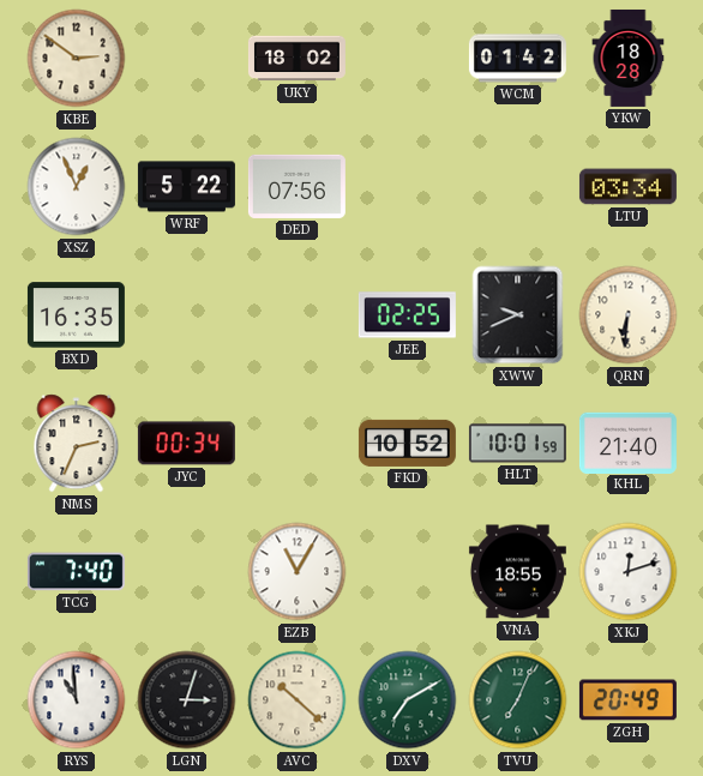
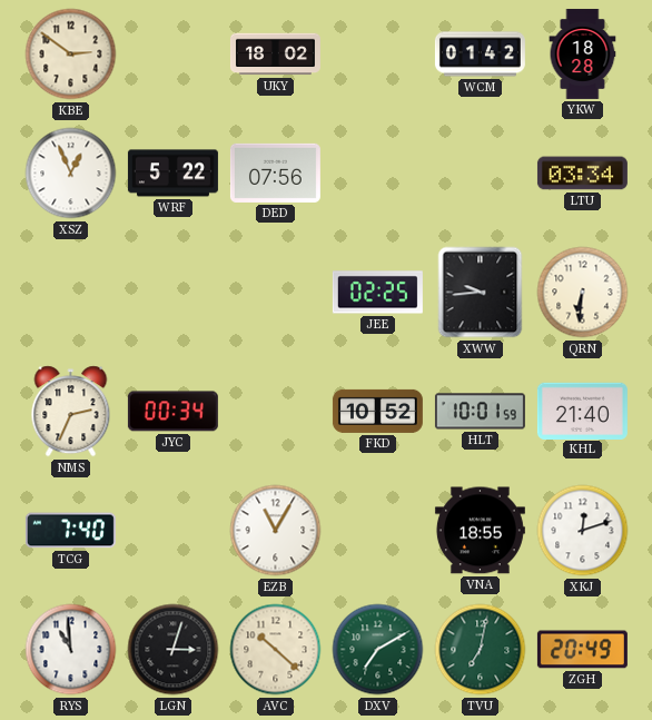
BXD: 16:35 -> none (76, 315)
XWW: 9:41 -> 9:44 (481, 293)
TVU: 7:04 -> 7:02 (481, 650)
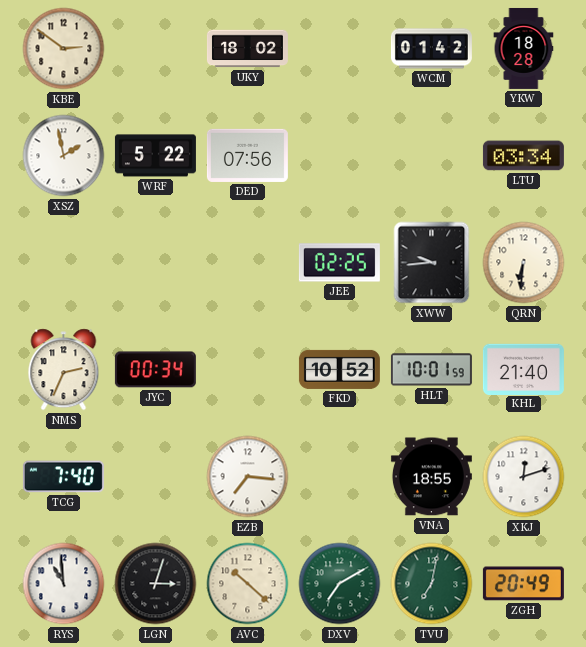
XSZ: 12:56 -> 1:58 (64, 156)
EZB: 11:05 -> 7:16 (248, 477)
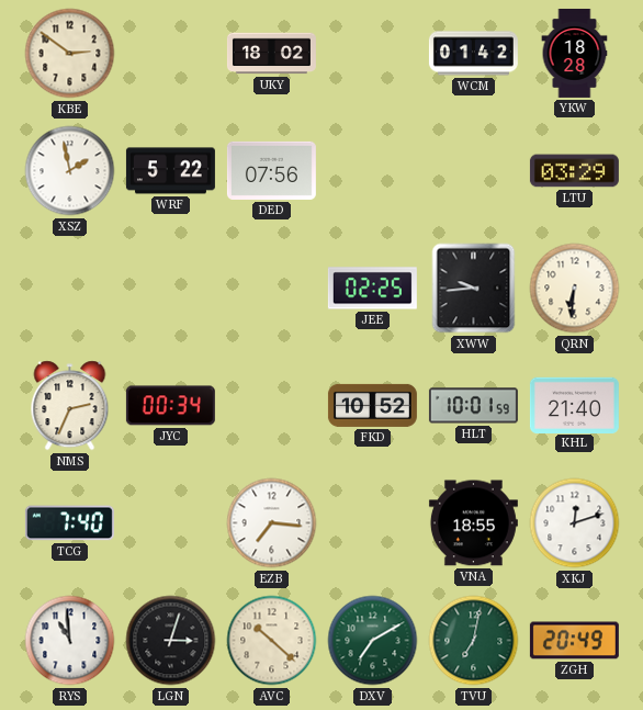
LTU: 03:34 -> 03:29 (574, 171)
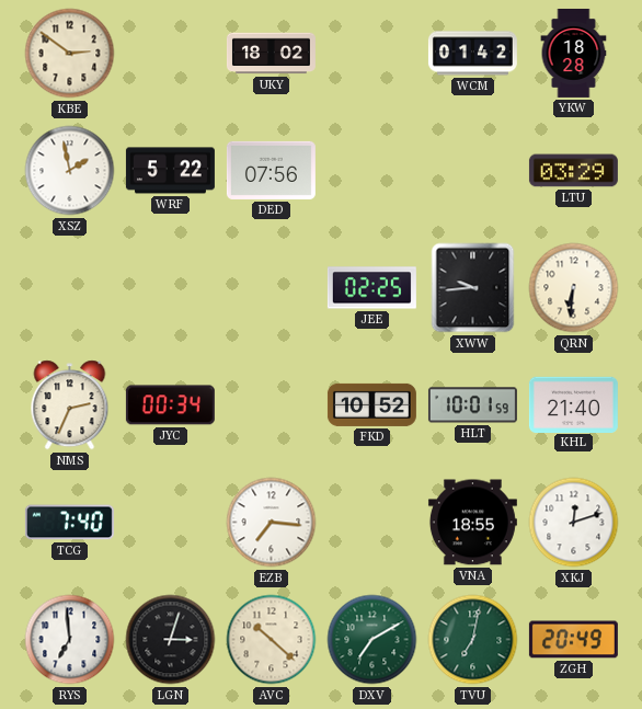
RYS: 10:59 -> 6:59 (70, 640)
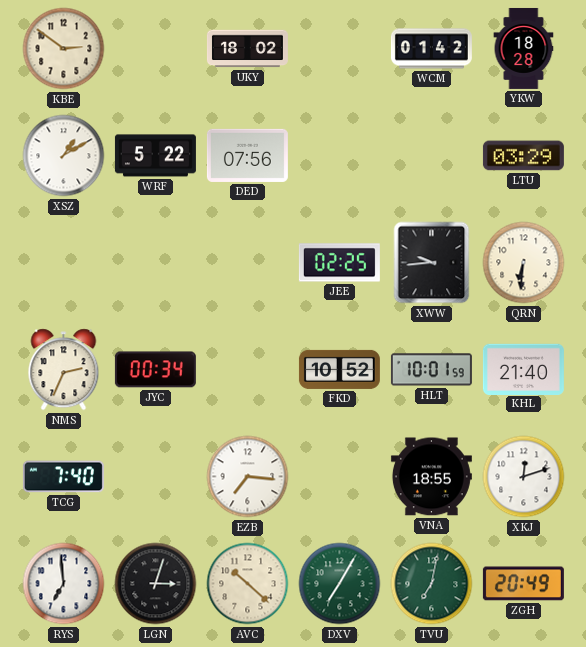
XSZ: 1:58 -> 1:10 (64, 156)
DXV: 7:10 -> 7:05 (340, 584)
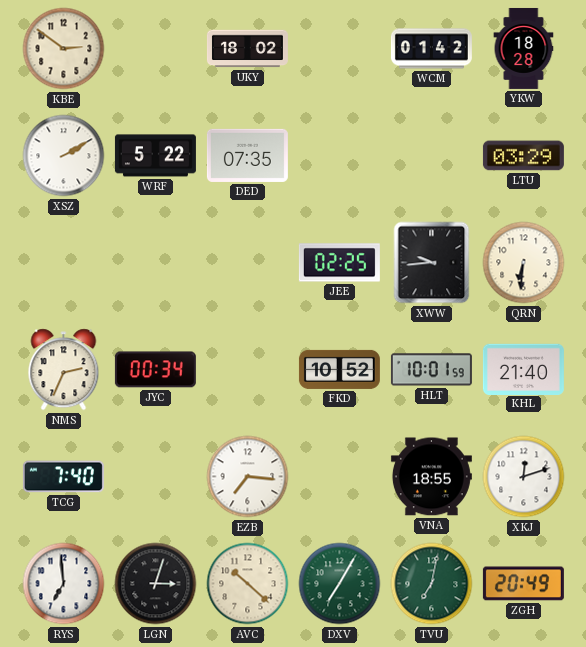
XSZ: 1:10 -> 2:10 (64, 156)
DED: 07:56 -> 07:35 (247, 155)
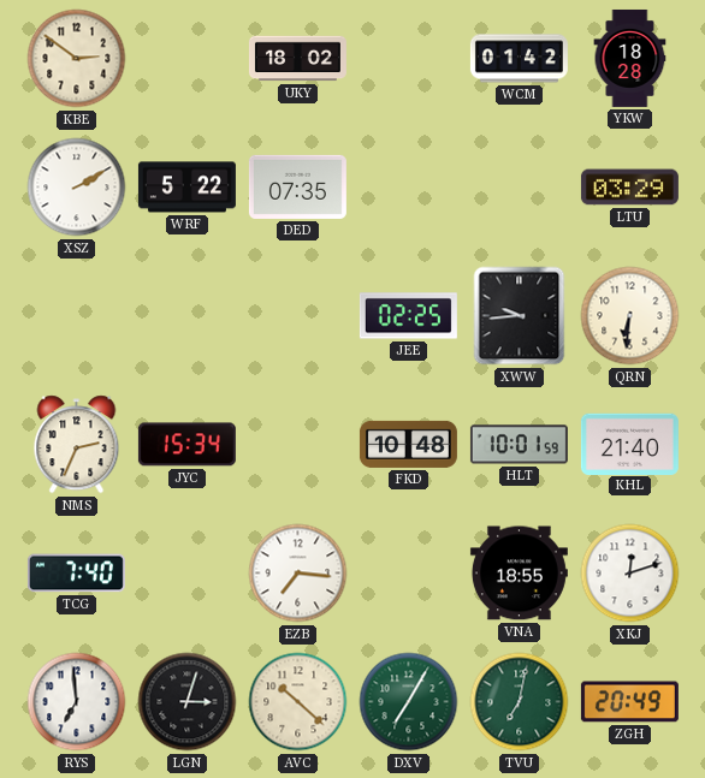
JYC: 00:34 -> 15:34 (186, 445)
FKD: 10:52 -> 10:48 (408, 444)
